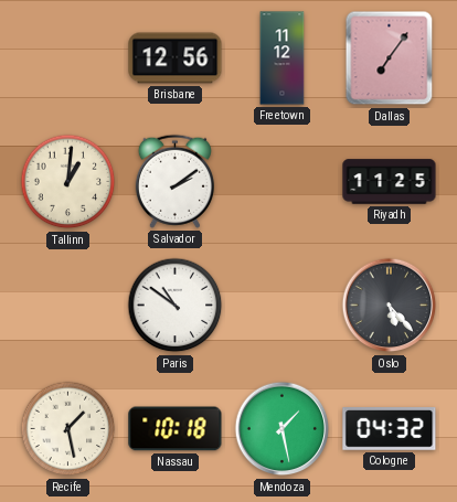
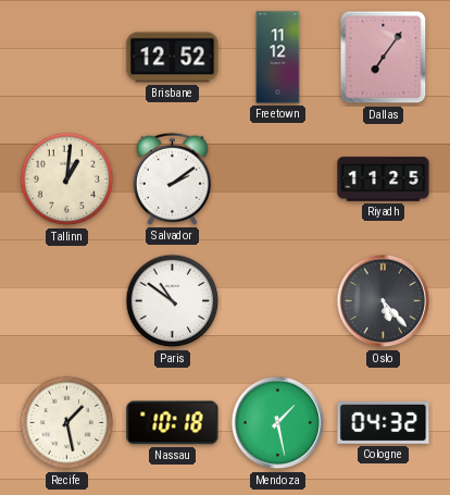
Brisbane: 12:56 -> 12:52 (173, 58)
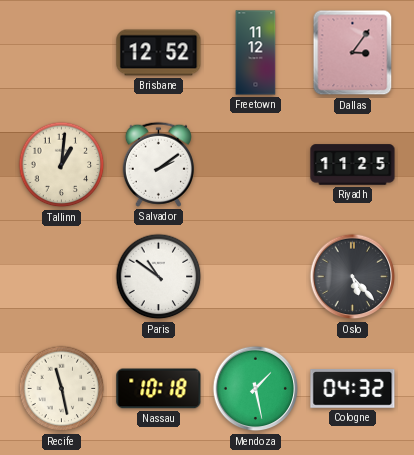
Dallas: 7:06 -> 3:06 (353, 53)
Recife: 1:28 -> 11:28 (62, 389)
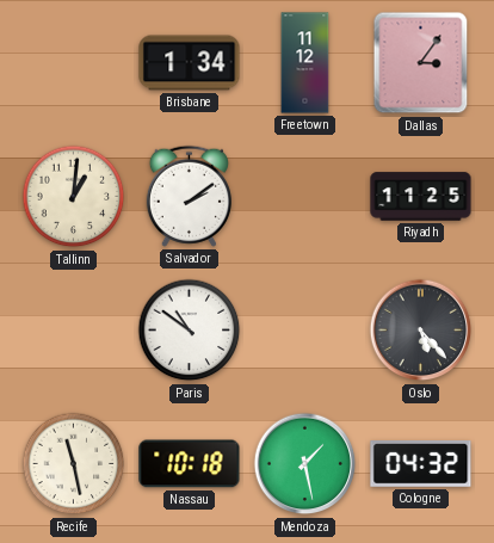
Brisbane: 12:52 -> 1:34 (190, 63)
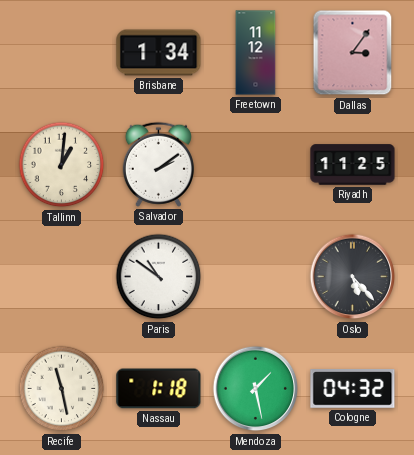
Nassau: 10:18 -> 1:18 (159, 389)
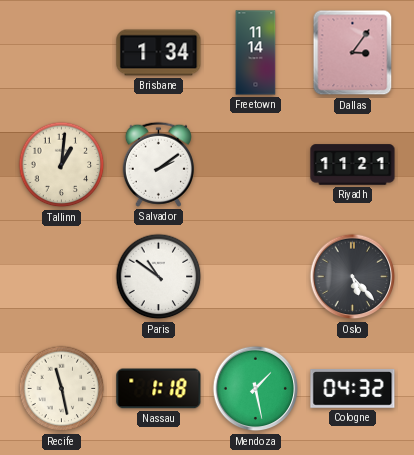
Freetown: 11:12 -> 11:14 (256, 53)
Riyadh: 11:25 -> 11:21 (353, 165)
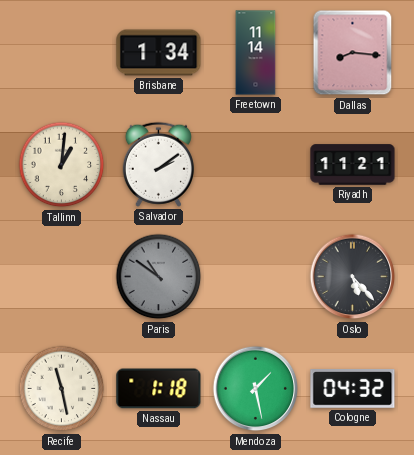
Dallas: 3:06 -> 8:16 (353, 53)
Paris dial: white -> grey (159, 277)
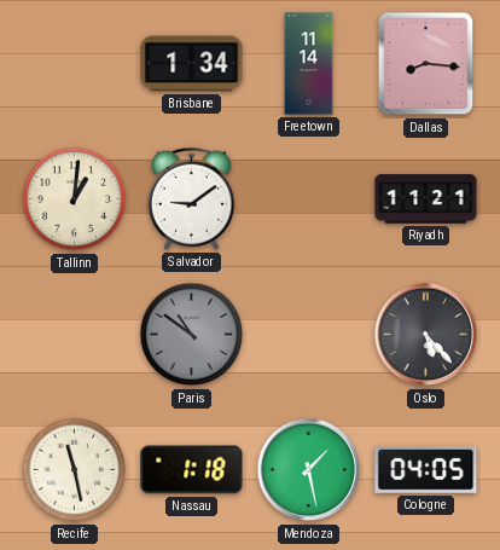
Salvador: 2:09 -> 9:09 (191, 198)
Cologne: 04:32 -> 04:05 (426, 470)
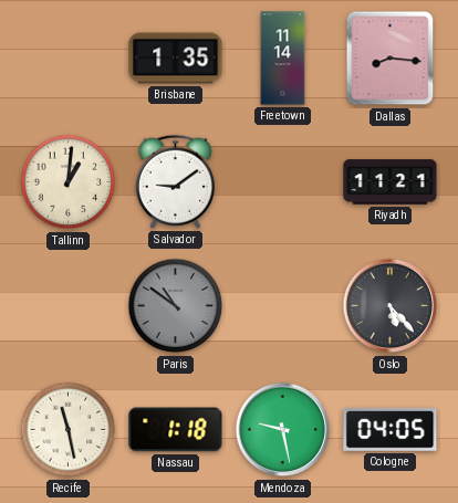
Brisbane: 1:34 -> 1:35 (176, 59)
Mendoza: 1:28 -> 9:28 (283, 430)
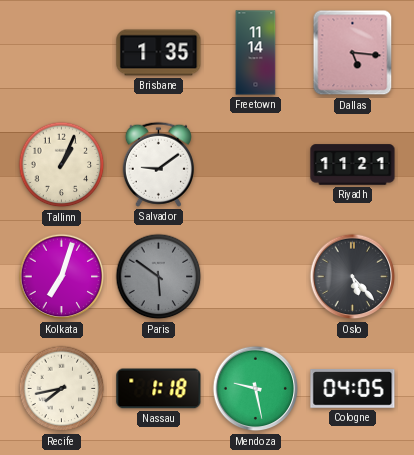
Dallas: 8:16 -> 5:16 (353, 53)
Tallinn: 1:01 -> 1:04 (62, 165)
Kolkata: none -> 7:03 (62, 277)
Paris: 10:51 -> 5:51 (159, 277)
Recife: 11:28 -> 7:43 (62, 389)
